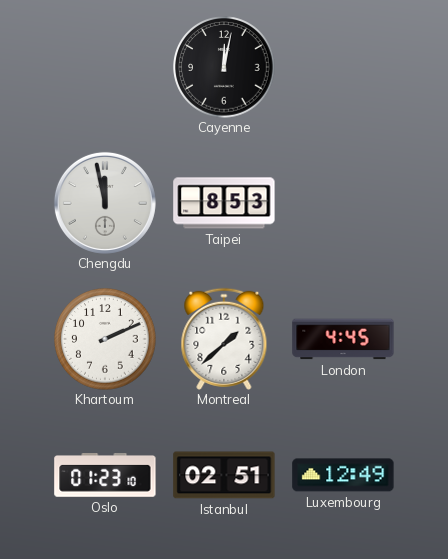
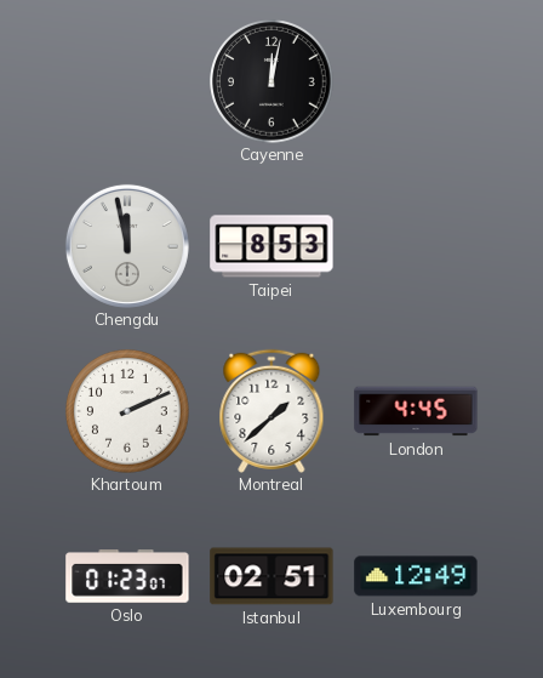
Oslo: 01:23:10 -> 01:23:07 (127, 577)
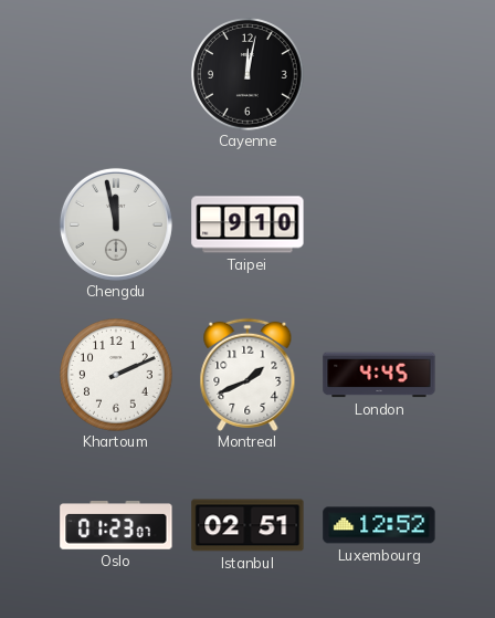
Taipei: 8:53 -> 9:10 (247, 224)
Montreal: 1:38 -> 1:41 (247, 375)
Luxembourg: 12:49 -> 12:52 (379, 525)
